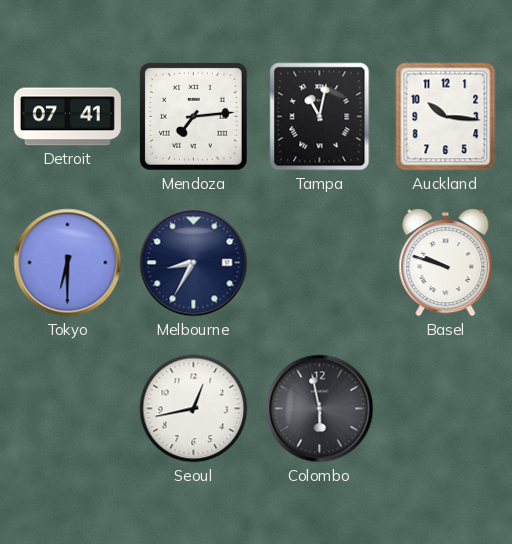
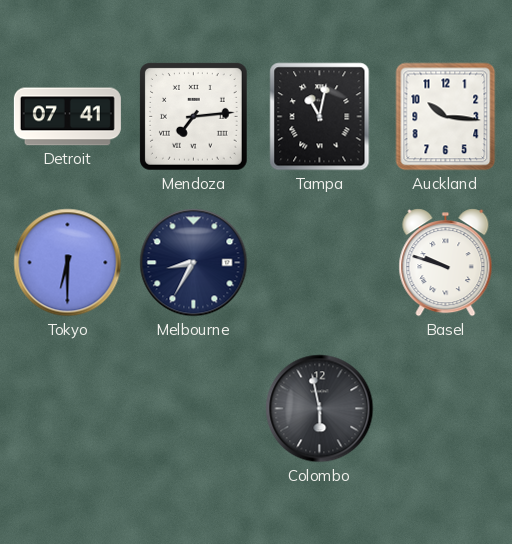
Seoul: 12:43 -> none (194, 409)
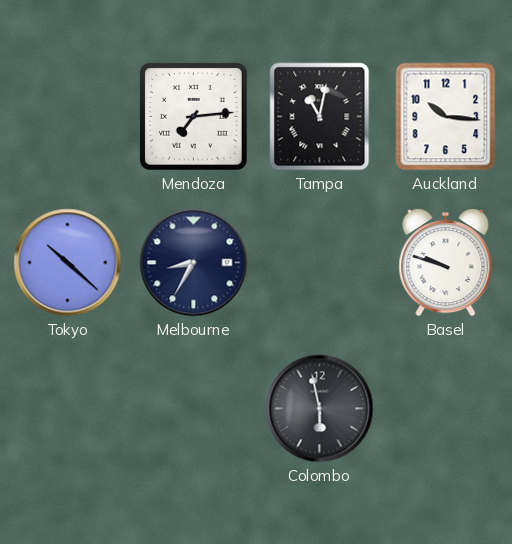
Detroit: 07:41 -> none (67, 117)
Tokyo: 6:30 -> 10:22 (68, 263)
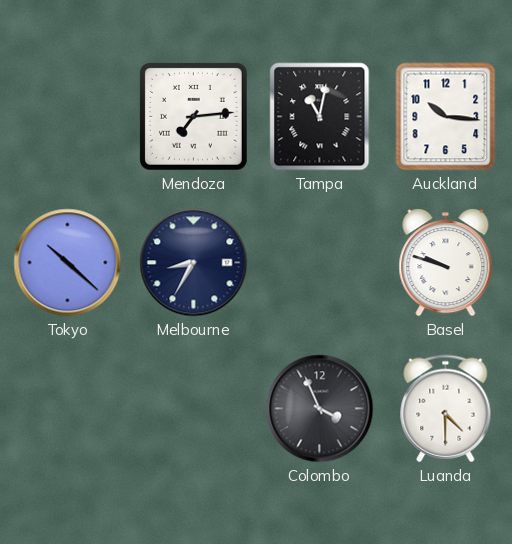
Colombo: 5:58 -> 3:56 (320, 409)
Luanda: none -> 4:30 (446, 409)
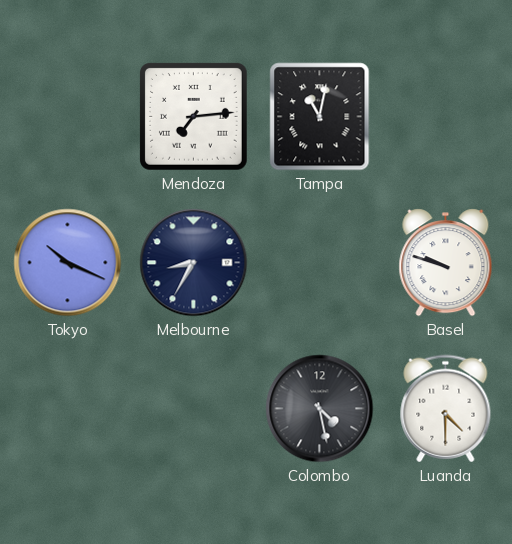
Auckland: 10:16 -> none (446, 117)
Tokyo: 10:22 -> 10:19 (68, 263)
Colombo: 3:56 -> 4:28 (320, 409)
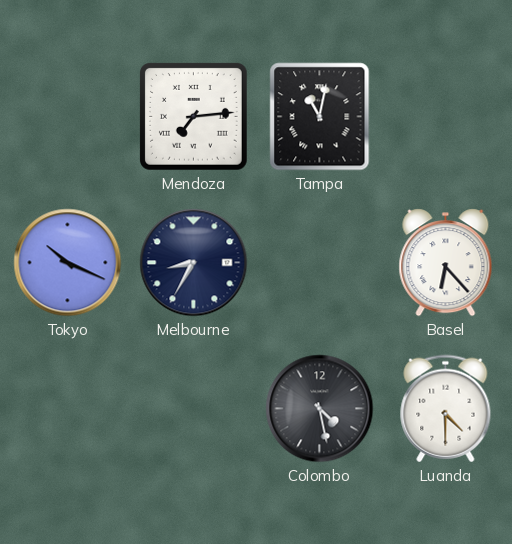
Basel: 9:48 -> 6:23 (446, 263)
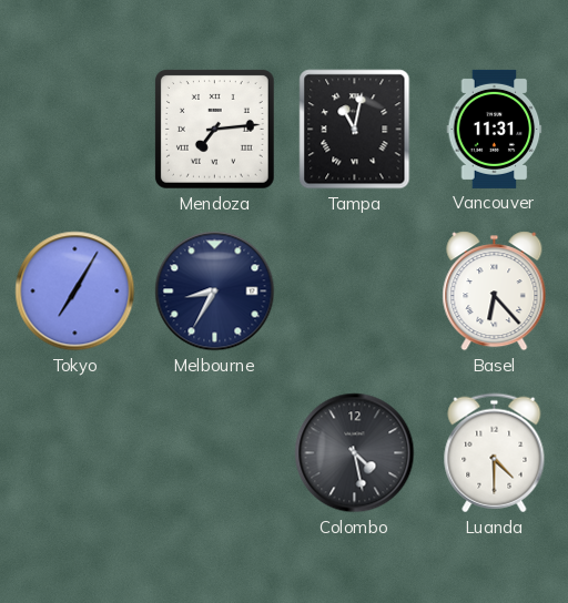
Vancouver: none -> 11:31 (495, 129)
Tokyo: 10:19 -> 7:05 (75, 292)
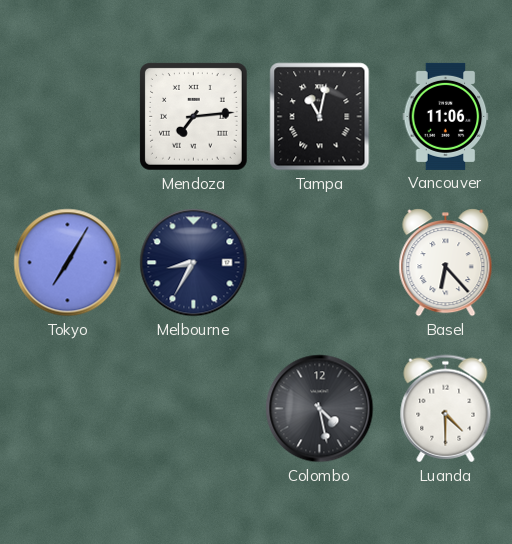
Vancouver: 11:31 -> 11:06 (446, 116)
